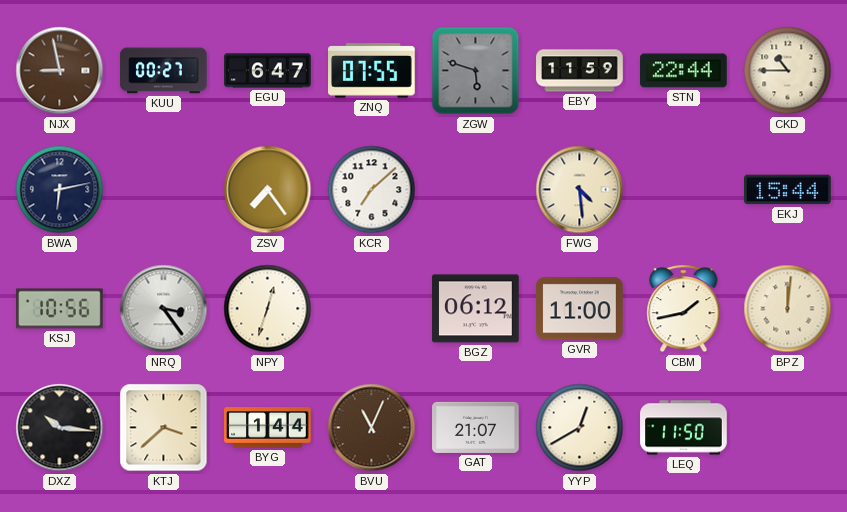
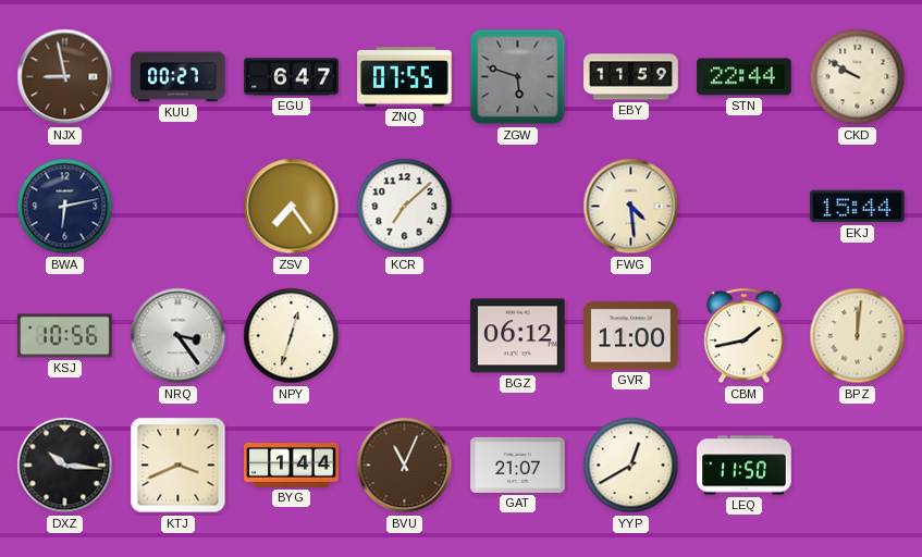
CKD: 10:45 -> 9:50 (858, 77)
KTJ: 3:38 -> 3:41 (179, 466)
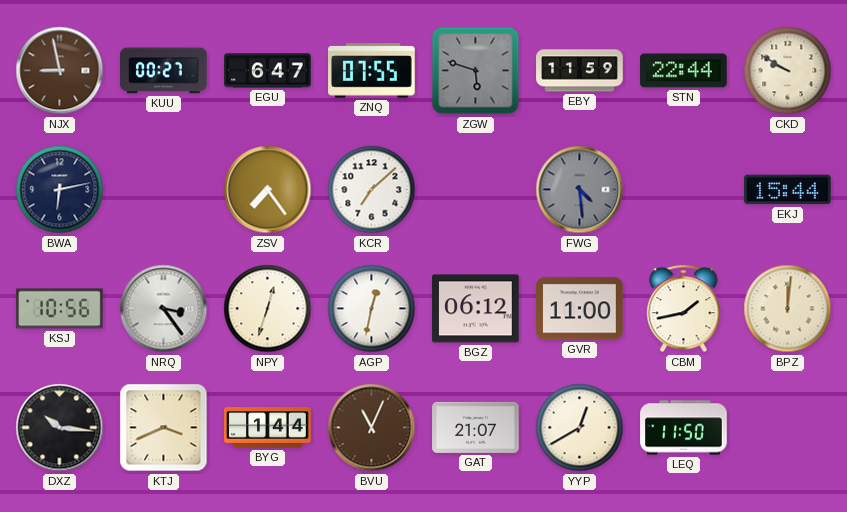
FWG dial: cream -> grey (580, 190)
AGP: none -> 12:32 (372, 309)
